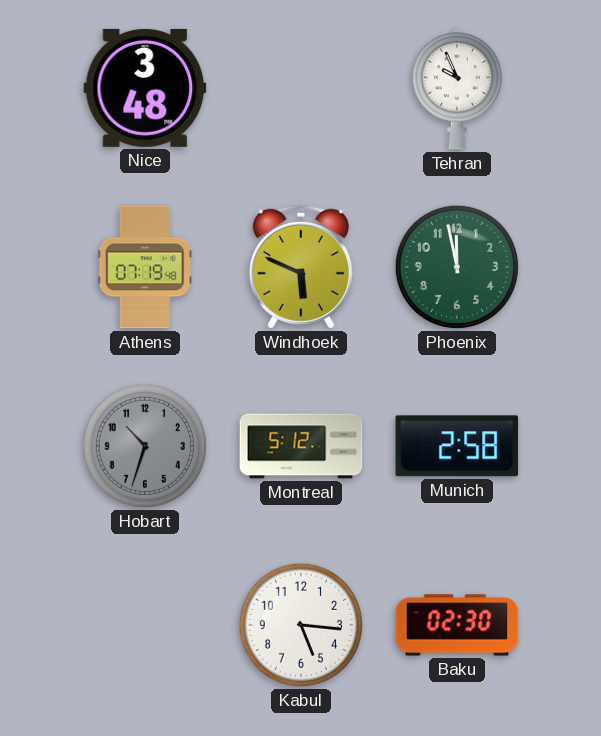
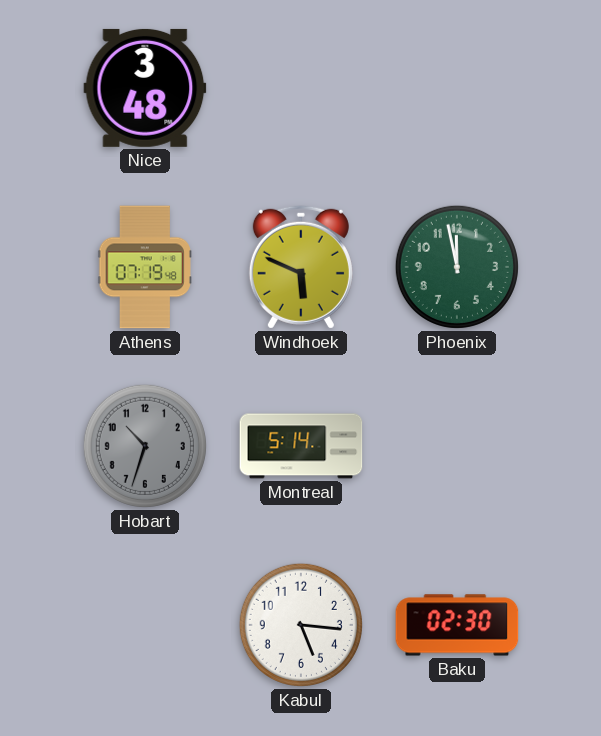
Tehran: 9:56 -> none (457, 88)
Montreal: 5:12 -> 5:14 (301, 446)
Munich: 2:58 -> none (457, 446)
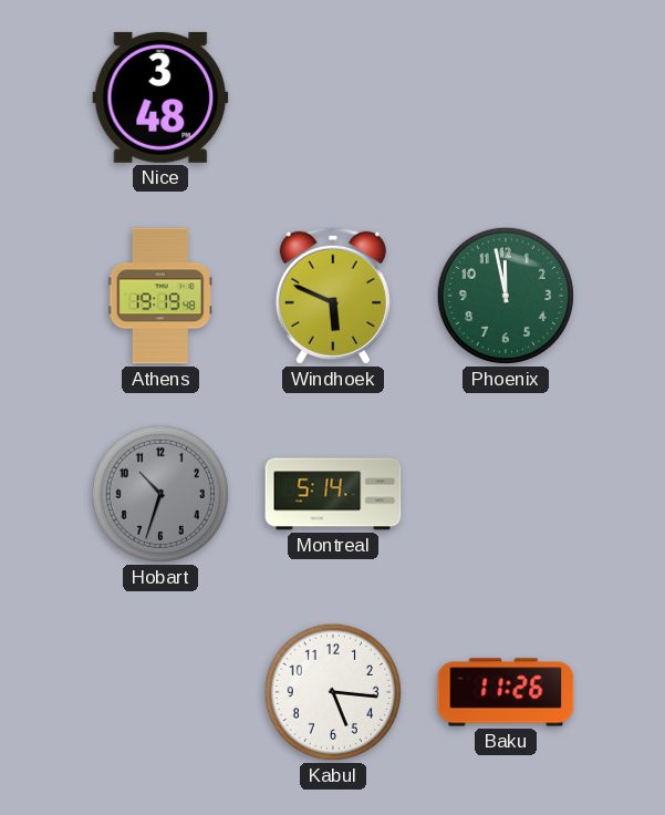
Athens: 07:19 -> 19:19 (160, 296)
Baku: 02:30 -> 11:26 (506, 692)
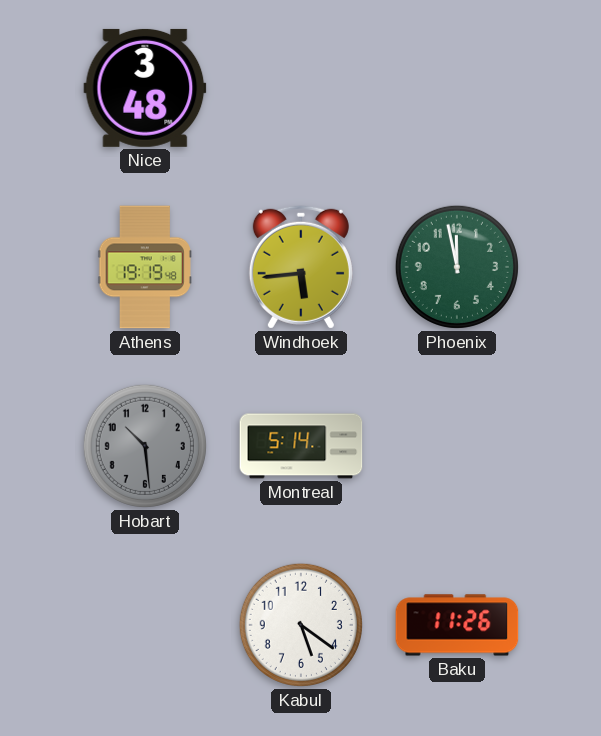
Windhoek: 5:49 -> 5:44 (301, 267)
Hobart: 10:33 -> 10:29 (145, 446)
Kabul: 5:16 -> 5:21 (301, 625)
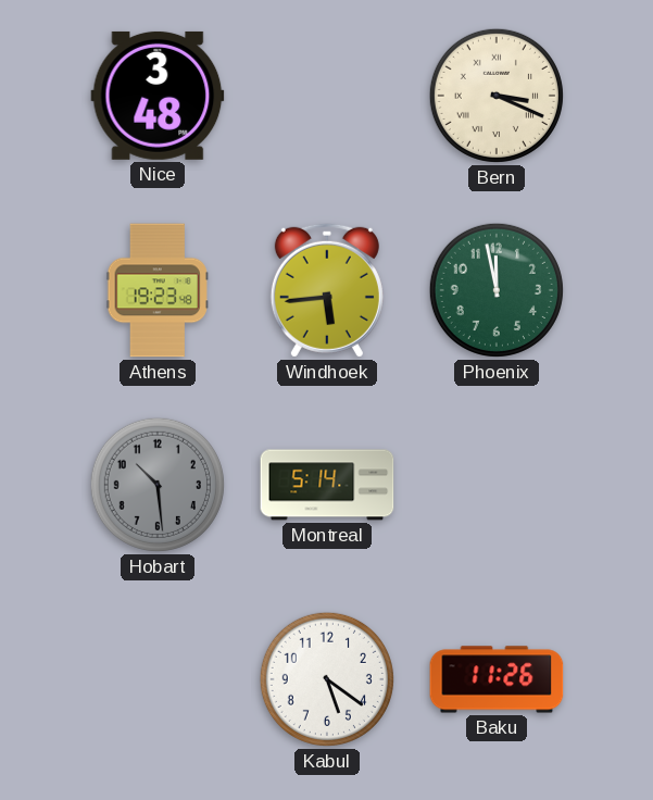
Bern: none -> 3:19 (497, 96)
Athens: 19:19 -> 19:23 (158, 290)
